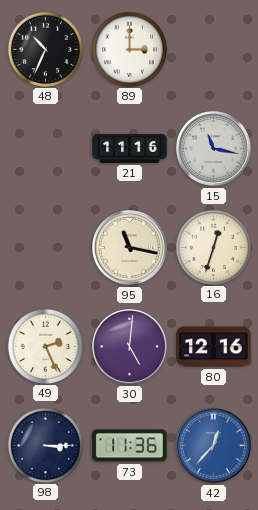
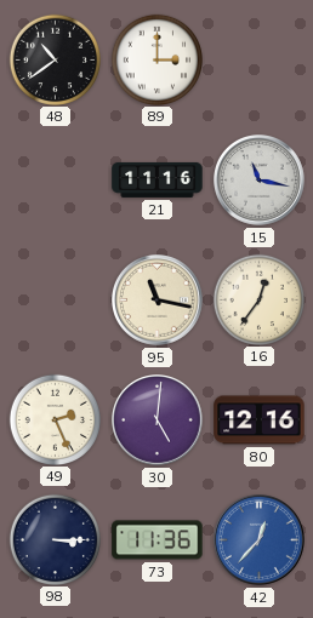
48: 10:34 -> 10:39 (55, 59)
16: 12:33 -> 12:36 (258, 299)
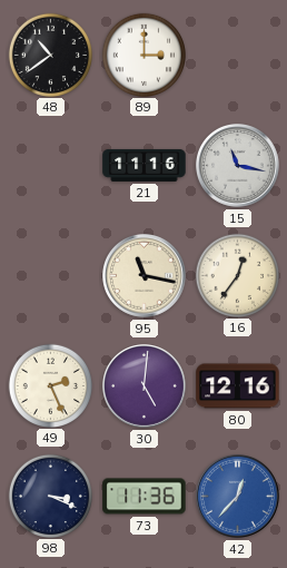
98: 3:15 -> 3:19 (50, 496)
